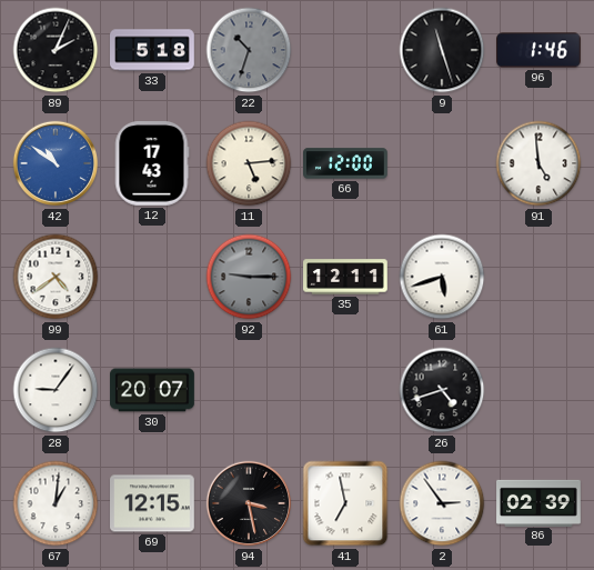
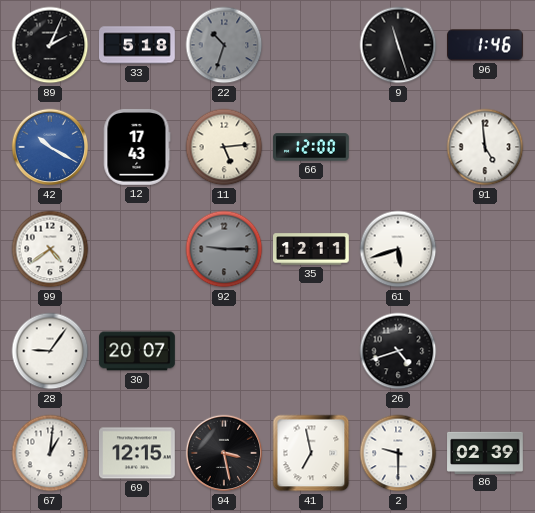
42: 10:51 -> 10:20 (50, 147)
2: 2:54 -> 9:30 (398, 453)
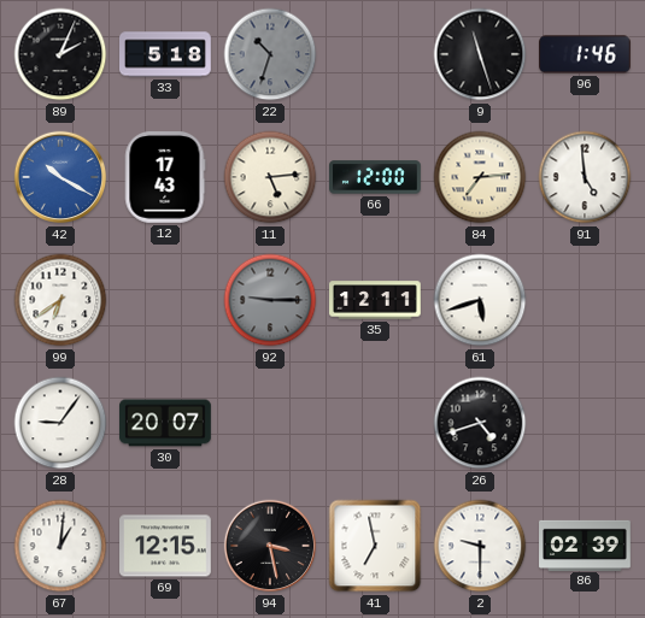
84: none -> 7:14 (480, 177)
99: 4:39 -> 6:39 (60, 300)
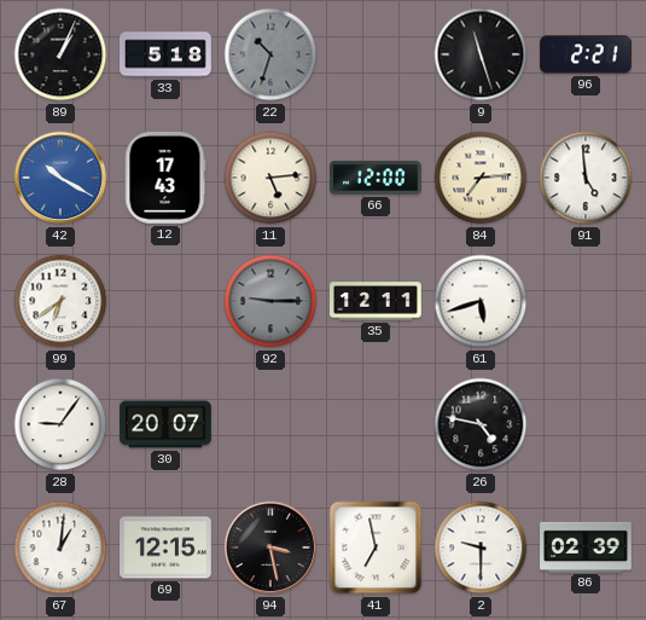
89: 2:04 -> 1:04 (60, 54)
96: 1:46 -> 2:21 (587, 54)
26: 4:42 -> 4:47 (481, 424)
